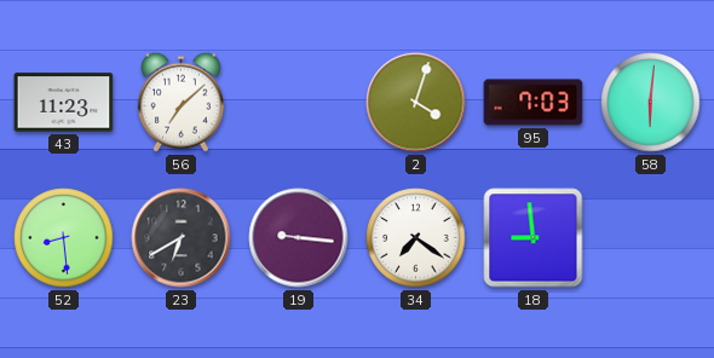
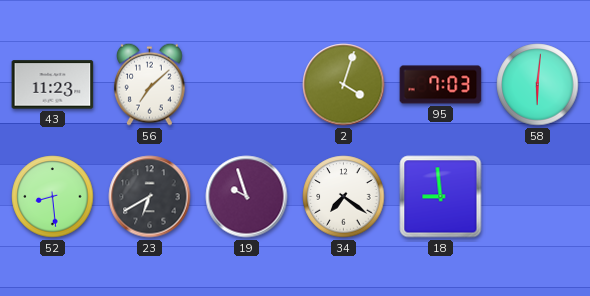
19: 9:16 -> 9:57 (247, 197)
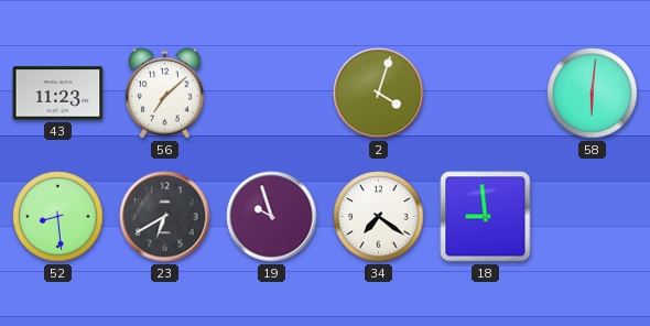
95: 7:03 -> none (441, 85)
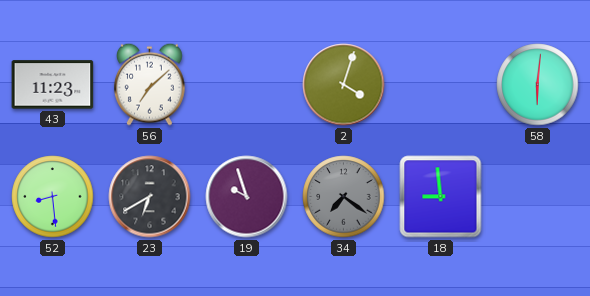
34 dial: white -> grey (344, 197)
